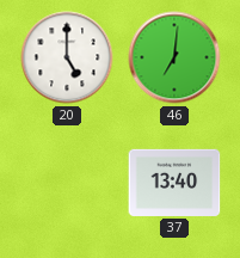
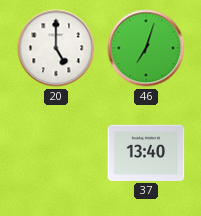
46: 7:01 -> 7:03 (146, 48)
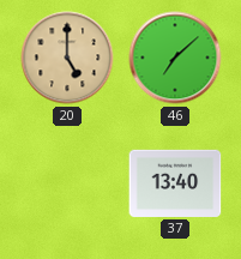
20 dial: white -> champagne (67, 58)
46: 7:03 -> 7:08 (175, 58)
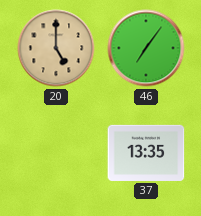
46: 7:08 -> 7:06 (146, 48)
37: 13:40 -> 13:35 (146, 153)
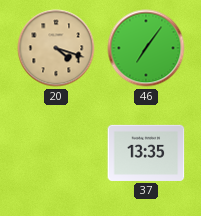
20: 5:00 -> 4:18 (56, 48)
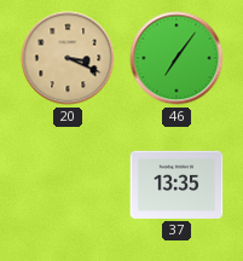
20: 4:18 -> 3:19 (68, 58)
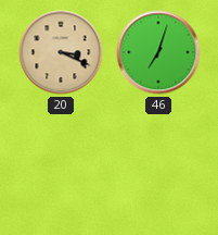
46: 7:06 -> 7:03 (158, 52)
37: 13:35 -> none (177, 185)
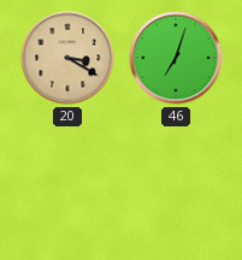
20: 3:19 -> 3:20 (67, 58)
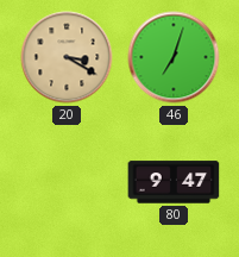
80: none -> 9:47 (174, 182)
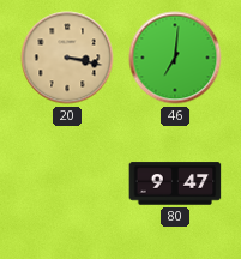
20: 3:20 -> 3:17 (67, 58)
46: 7:03 -> 7:01 (175, 58)
